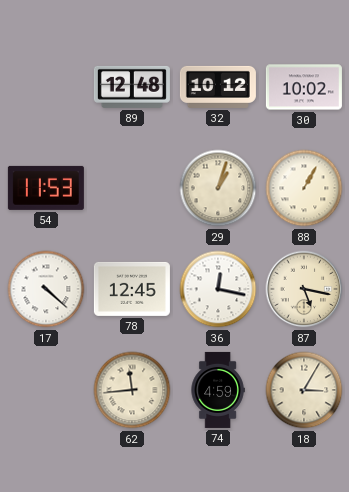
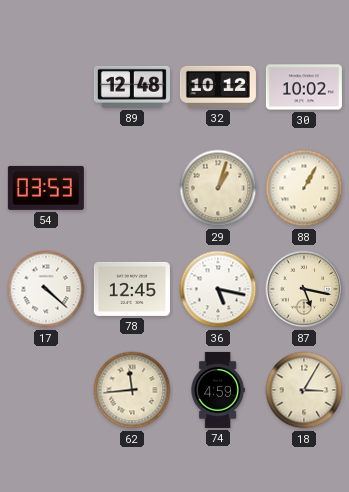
54: 11:53 -> 03:53 (46, 188)
36: 12:17 -> 5:17 (218, 289)
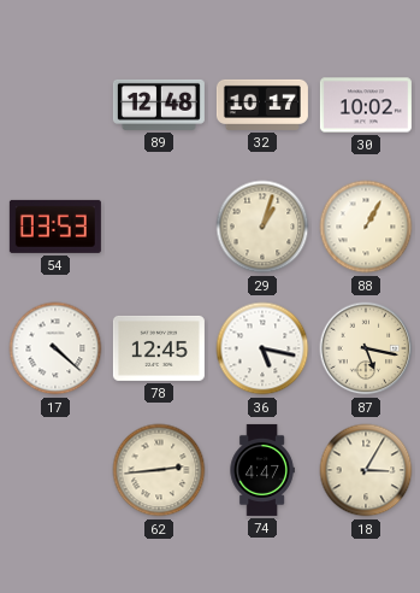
32: 10:12 -> 10:17 (262, 105)
62: 11:44 -> 2:44 (159, 470)
74: 4:59 -> 4:47 (262, 470)
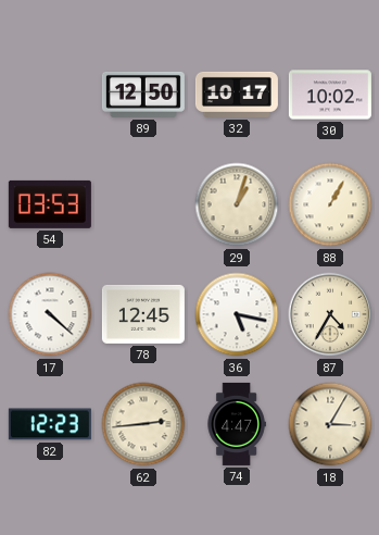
89: 12:48 -> 12:50 (143, 95)
87: 5:17 -> 4:35 (330, 314)
82: none -> 12:23 (50, 424)
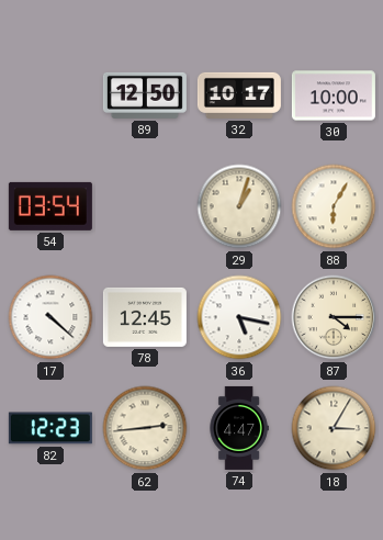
30: 10:02 -> 10:00 (334, 95)
54: 03:53 -> 03:54 (50, 206)
88: 1:05 -> 6:05 (334, 206)
87: 4:35 -> 4:15 (334, 317)
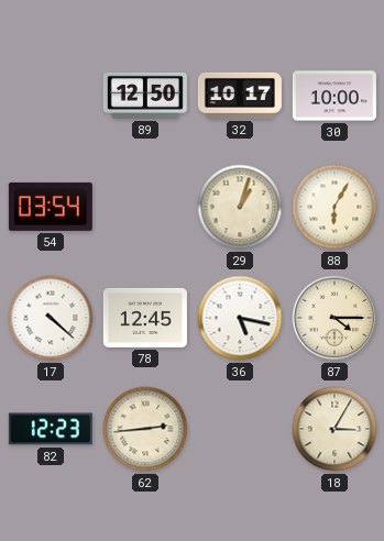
74: 4:47 -> none (239, 428)
